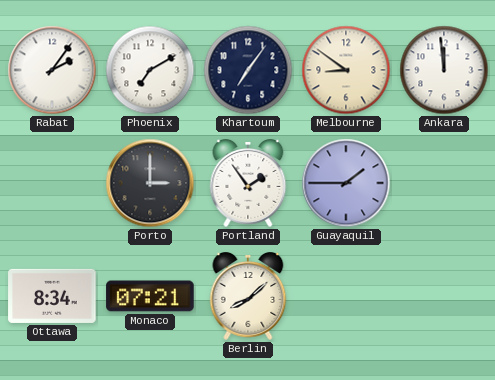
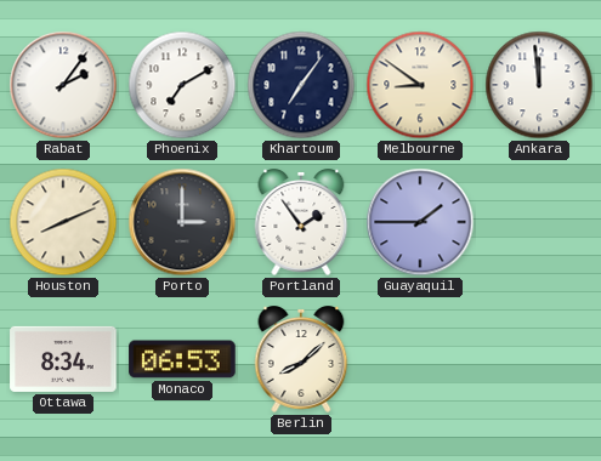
Houston: none -> 8:11 (63, 222)
Monaco: 07:21 -> 06:53 (182, 359)
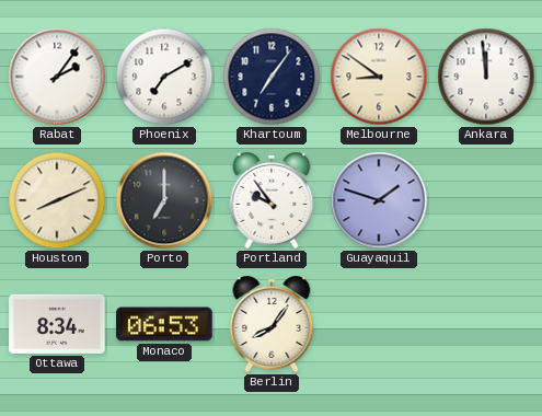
Porto: 3:00 -> 7:00 (164, 200)
Portland: 1:54 -> 9:54 (272, 201)
Guayaquil: 1:45 -> 1:48 (379, 200)
Berlin: 8:08 -> 8:06 (272, 325)
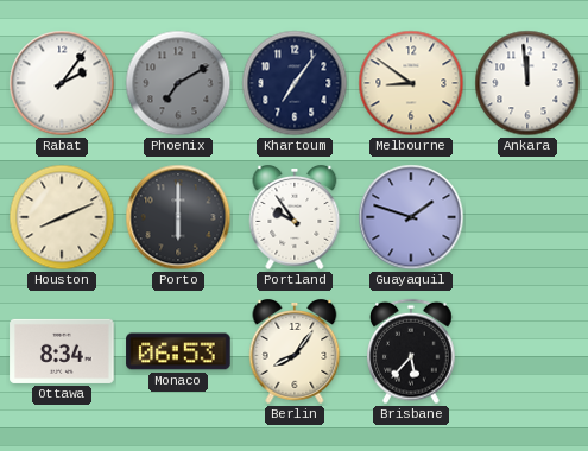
Phoenix dial: white -> grey (178, 83)
Porto: 7:00 -> 6:00 (178, 217)
Brisbane: none -> 5:37 (412, 351)
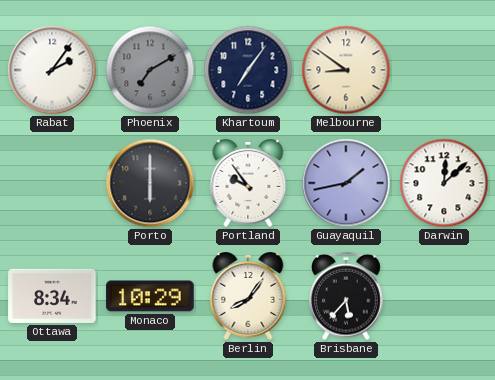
Ankara: 11:59 -> none (527, 83)
Houston: 8:11 -> none (62, 217)
Guayaquil: 1:48 -> 1:43 (346, 183)
Darwin: none -> 12:08 (444, 183)
Monaco: 06:53 -> 10:29 (150, 296)
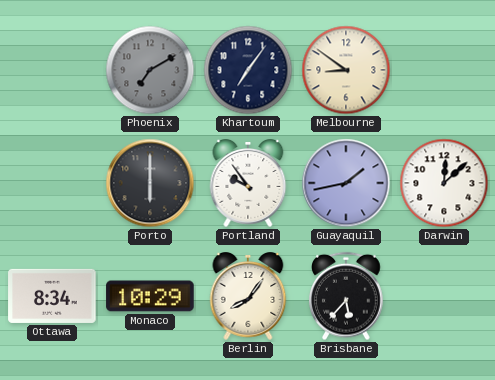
Rabat: 2:06 -> none (52, 70)
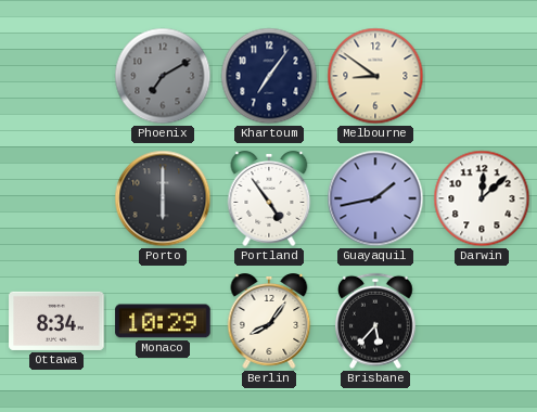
Portland: 9:54 -> 4:54 (269, 199)
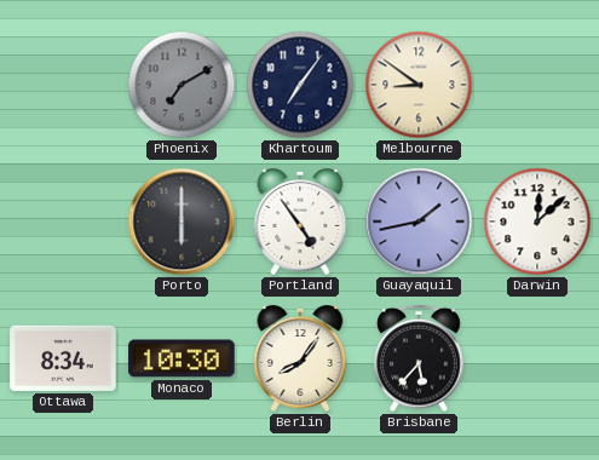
Monaco: 10:29 -> 10:30 (182, 358)
